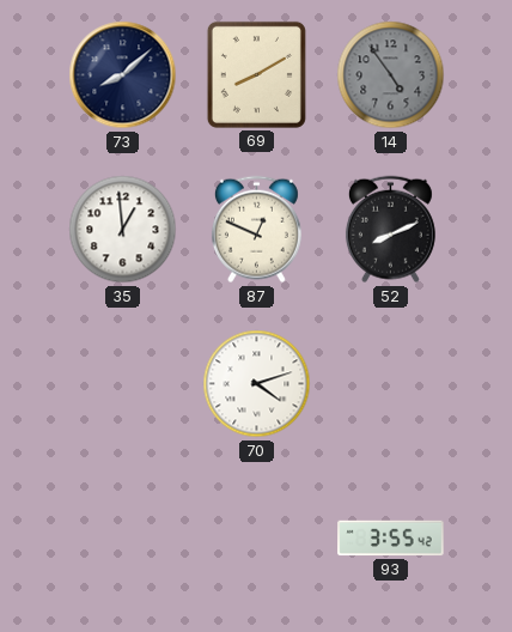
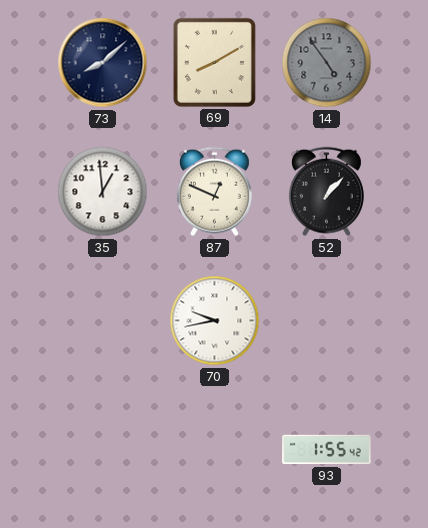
52: 8:11 -> 1:07 (326, 192)
70: 4:12 -> 9:43 (215, 321)
93: 3:55 -> 1:55 (327, 450)
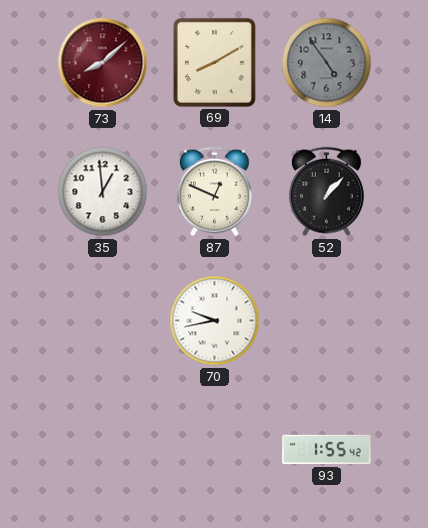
73 dial: navy -> burgundy (103, 63)
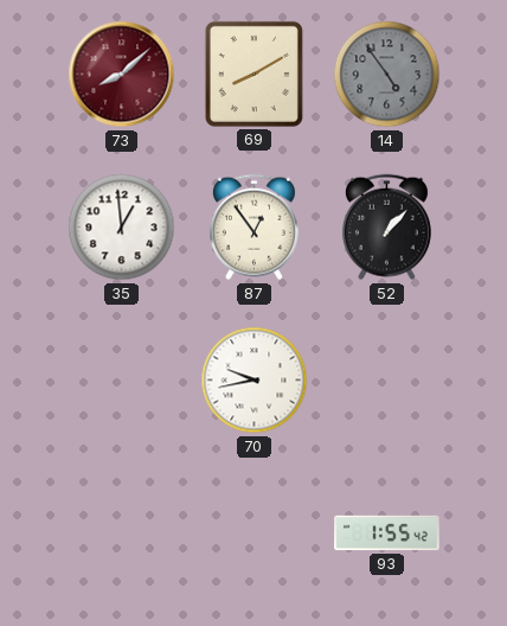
87: 12:49 -> 12:54 (254, 228)
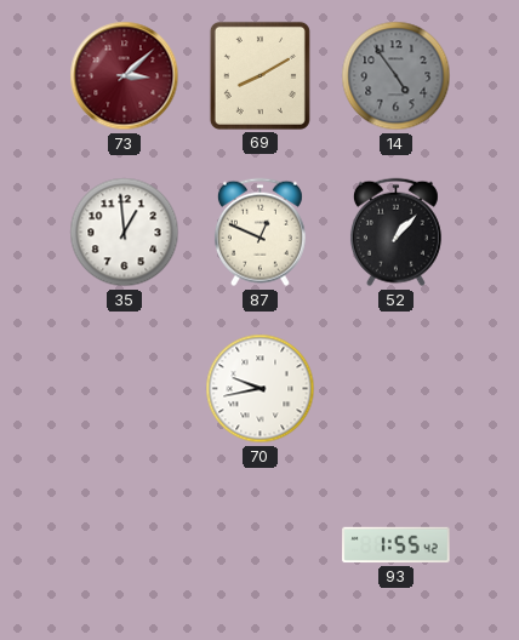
73: 8:08 -> 3:08 (125, 76)
87: 12:54 -> 12:49 (259, 233)
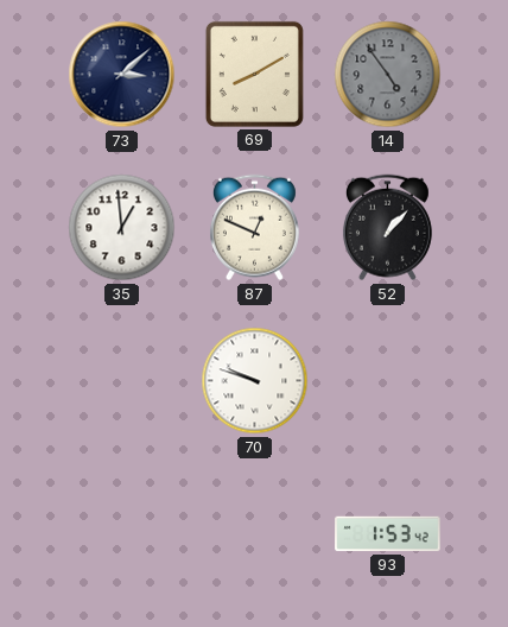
73 dial: burgundy -> navy (122, 75)
70: 9:43 -> 9:48 (255, 381)
93: 1:55 -> 1:53 (388, 534)
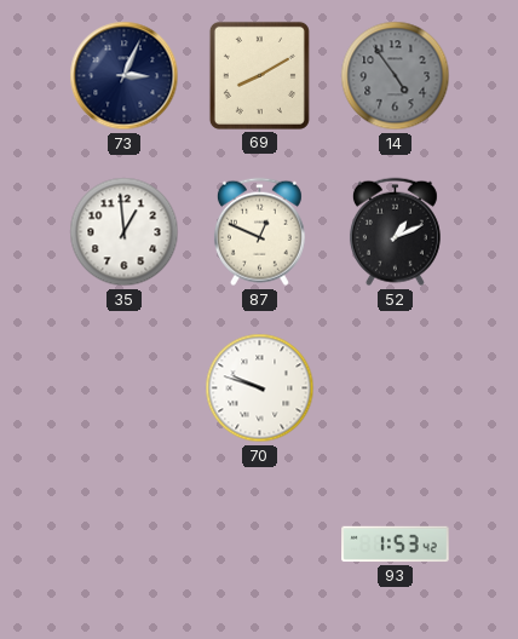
73: 3:08 -> 3:04 (125, 76)
52: 1:07 -> 1:11 (395, 232)
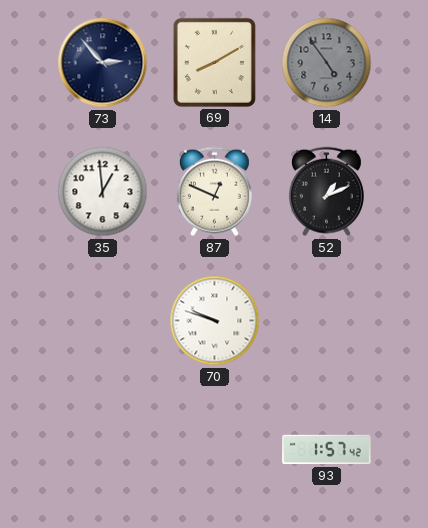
73: 3:04 -> 2:53 (103, 63)
93: 1:53 -> 1:57 (327, 450)
